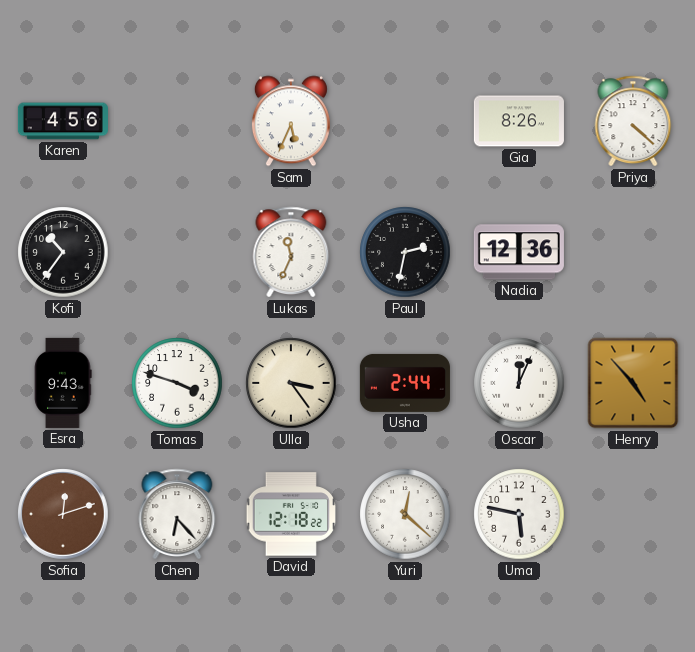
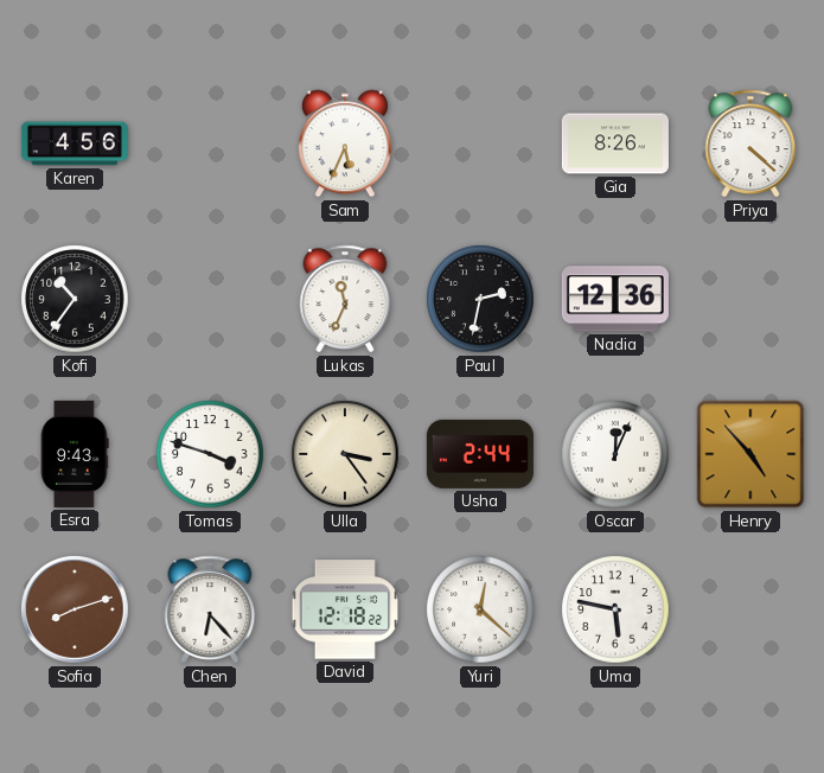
Sofia: 12:12 -> 8:12 (75, 609)
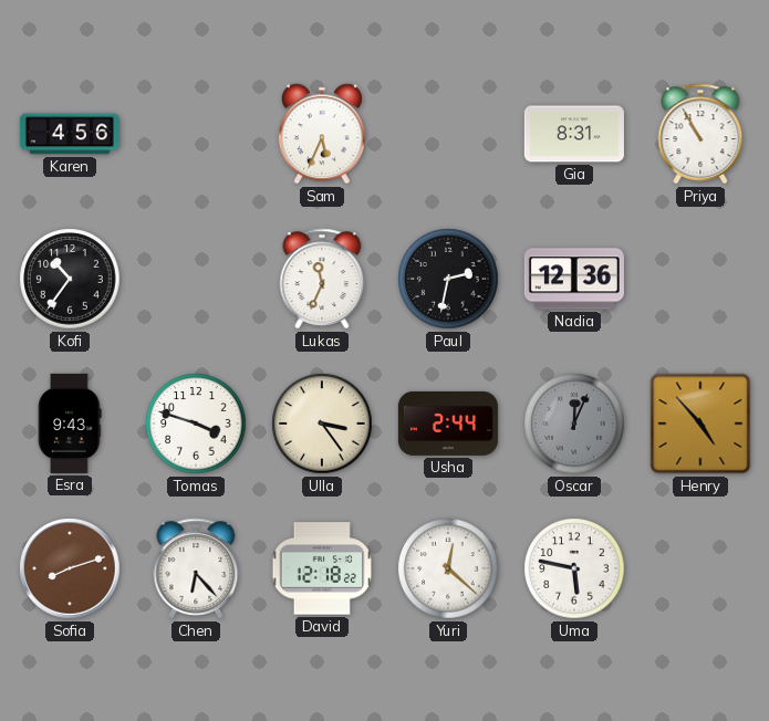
Gia: 8:26 -> 8:31 (574, 134)
Priya: 4:22 -> 10:55 (700, 134)
Oscar dial: white -> grey (574, 424)
